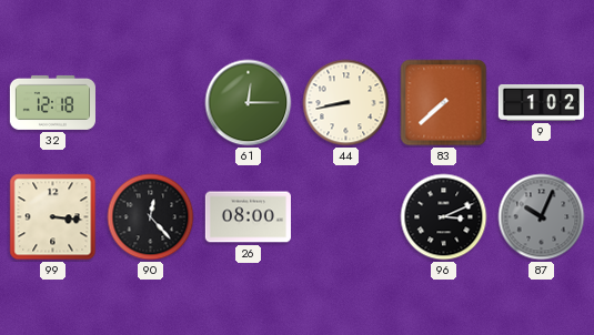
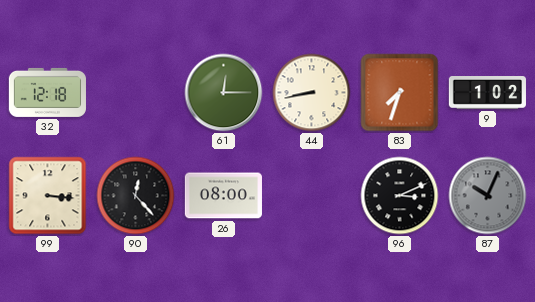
83: 7:38 -> 7:33 (400, 93)
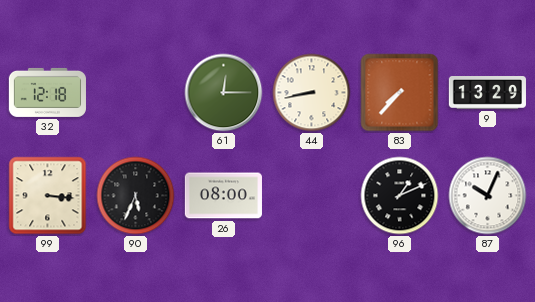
83: 7:33 -> 7:37 (400, 93)
9: 1:02 -> 13:29 (487, 93)
90: 12:23 -> 5:34 (136, 196)
96: 3:11 -> 1:11 (400, 196)
87 dial: grey -> white (488, 196)
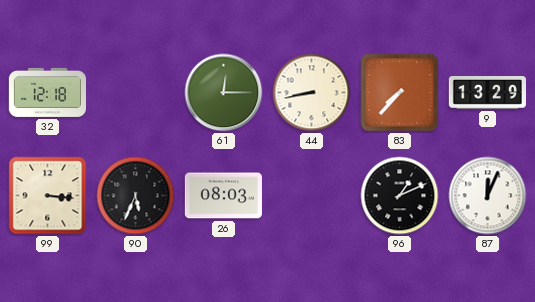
26: 08:00 -> 08:03 (223, 196)
87: 10:04 -> 12:04 (488, 196)
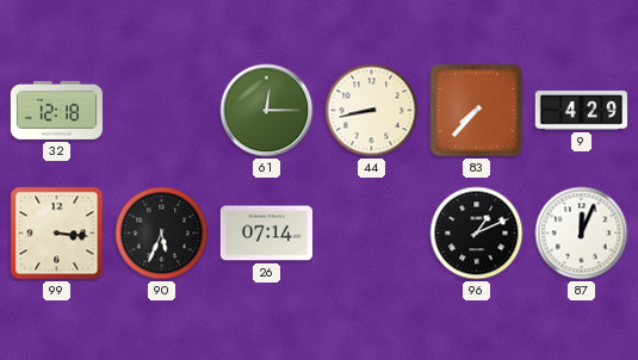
9: 13:29 -> 4:29 (581, 111)
26: 08:03 -> 07:14 (266, 234)
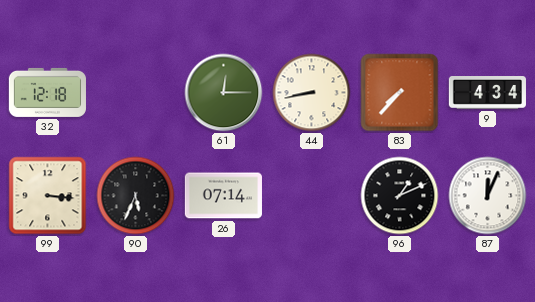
9: 4:29 -> 4:34 (487, 93)
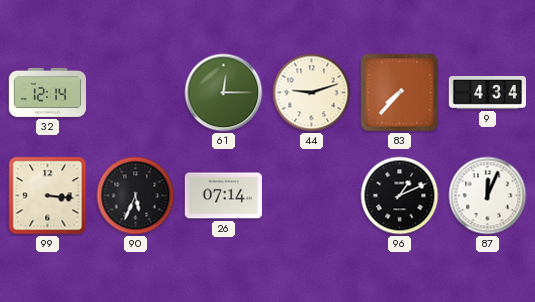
32: 12:18 -> 12:14 (47, 92)
44: 8:43 -> 9:12 (312, 93)
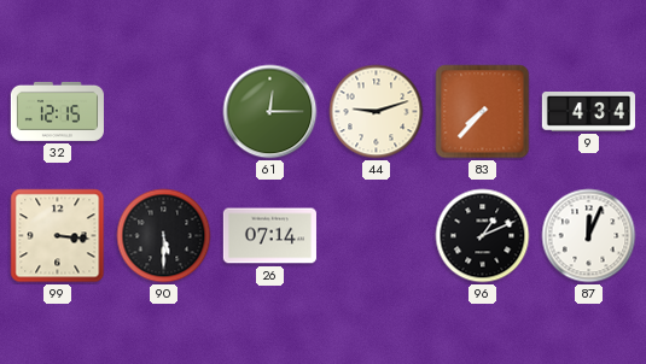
32: 12:14 -> 12:15 (57, 111)
90: 5:34 -> 5:30 (164, 236)
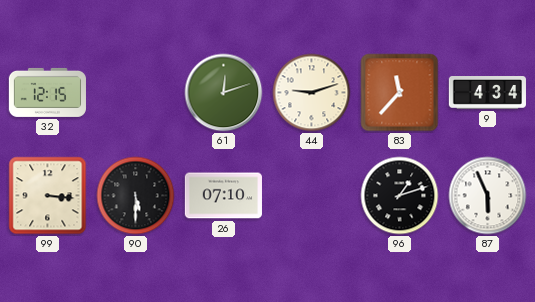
61: 12:15 -> 12:12 (224, 93)
83: 7:37 -> 11:37 (400, 93)
26: 07:14 -> 07:10 (223, 196)
96: 1:11 -> 1:12 (400, 196)
87: 12:04 -> 5:56 (488, 196)
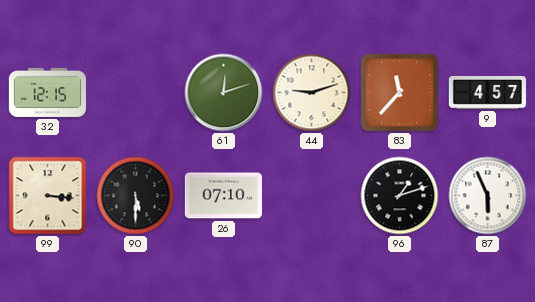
9: 4:34 -> 4:57 (487, 93)
